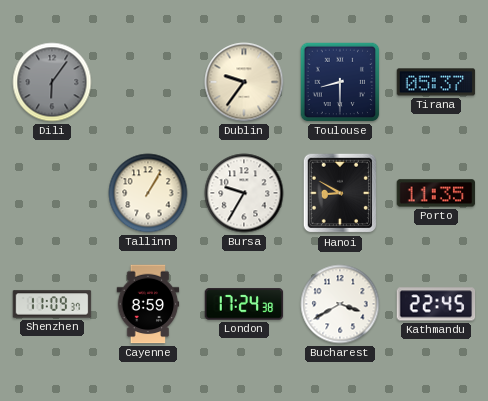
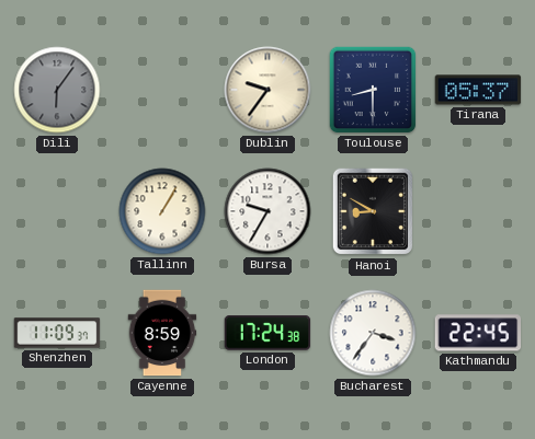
Porto: 11:35 -> none (436, 193)
Bucharest: 3:40 -> 3:36 (373, 333)
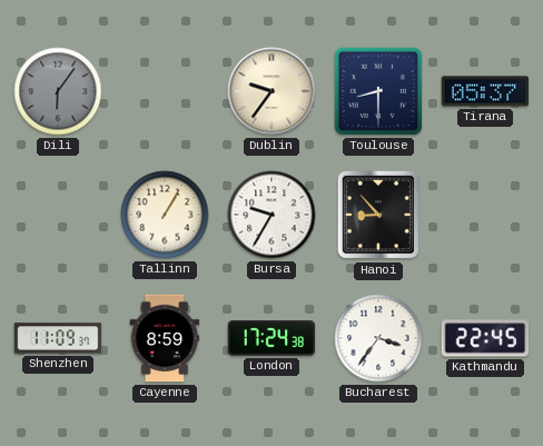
Hanoi: 8:50 -> 8:53 (378, 215)
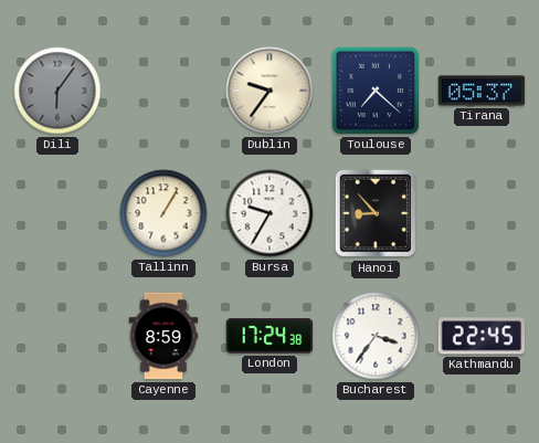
Toulouse: 8:30 -> 7:22 (376, 91)
Shenzhen: 11:09 -> none (58, 338)
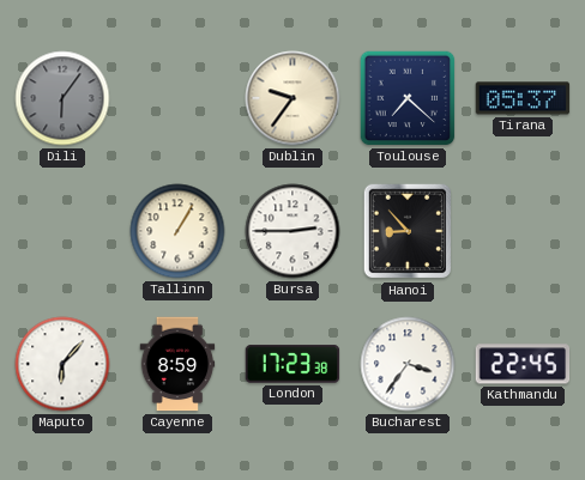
Bursa: 9:35 -> 2:45 (292, 231)
Maputo: none -> 6:07 (62, 364)
London: 17:24 -> 17:23 (292, 364)
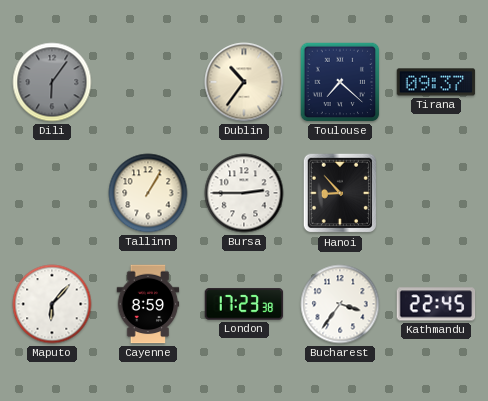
Dublin: 9:36 -> 10:36 (244, 82)
Tirana: 05:37 -> 09:37 (436, 82)
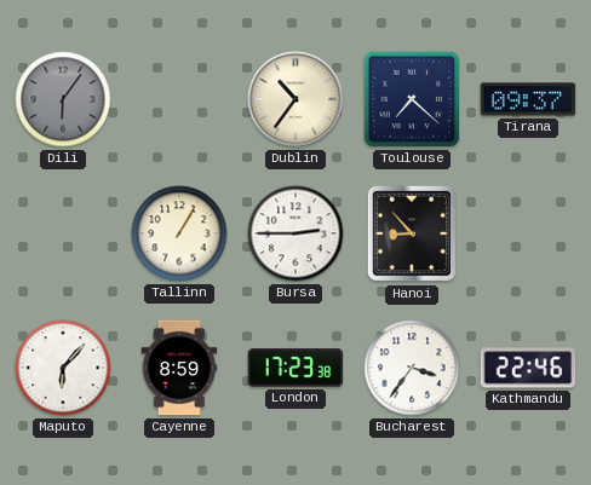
Kathmandu: 22:45 -> 22:46 (528, 368)
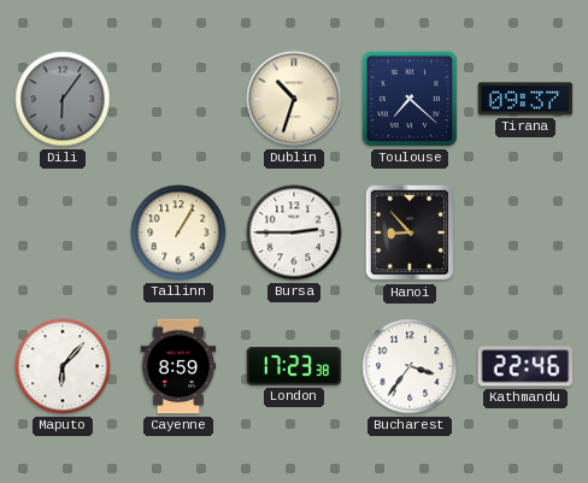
Dublin: 10:36 -> 10:33 (294, 99)
